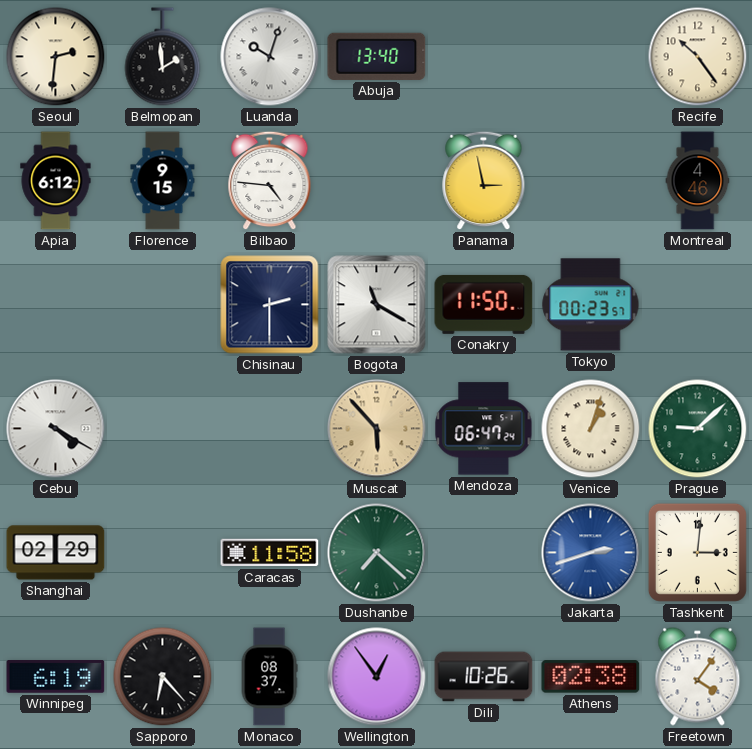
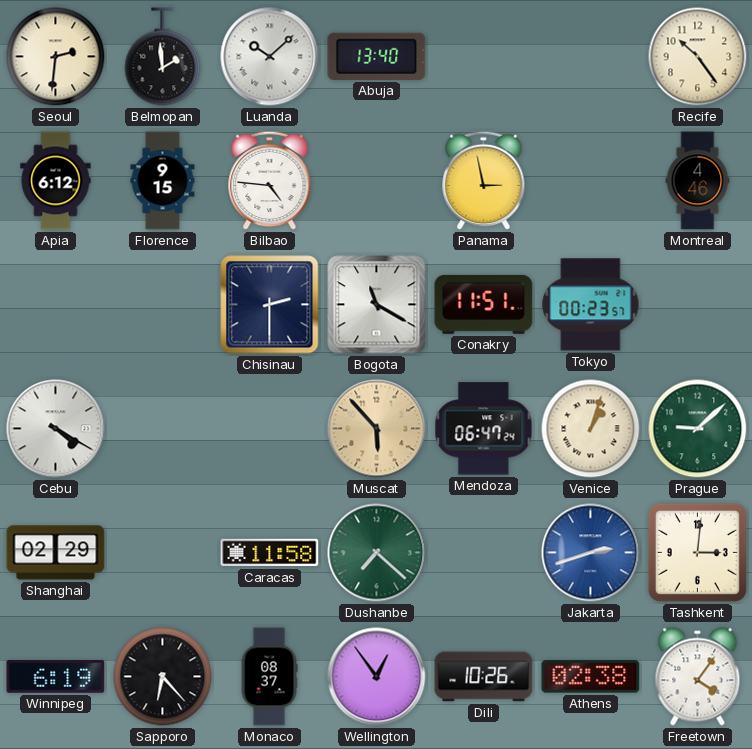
Luanda: 10:03 -> 10:08 (270, 57)
Conakry: 11:50 -> 11:51 (484, 304)
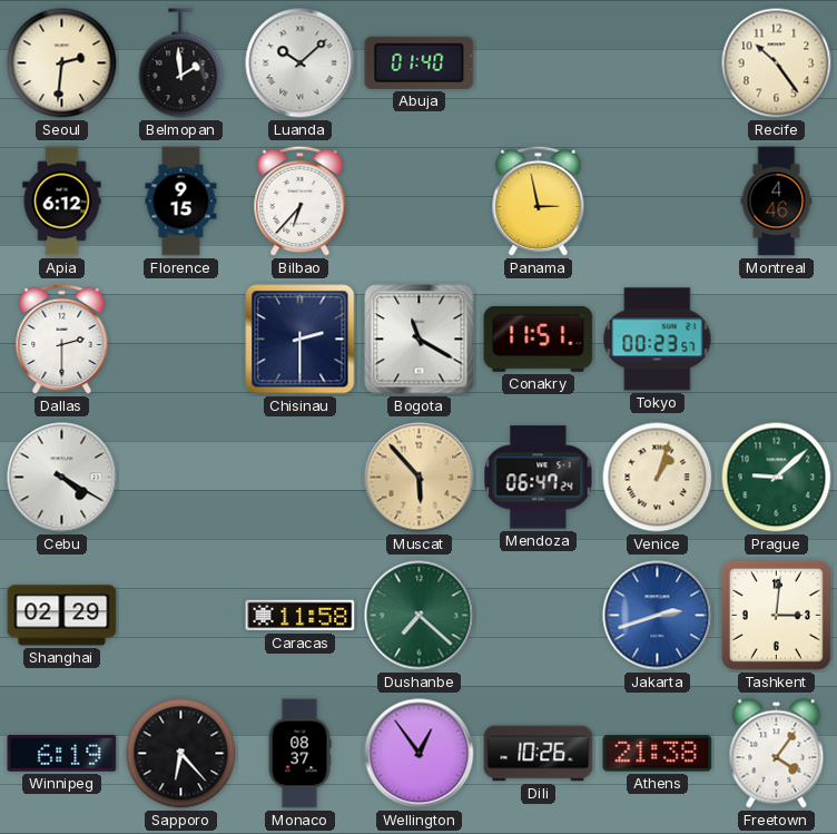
Abuja: 13:40 -> 01:40 (420, 62)
Bilbao: 4:46 -> 6:37 (301, 202)
Dallas: none -> 2:30 (62, 340)
Athens: 02:38 -> 21:38 (658, 754)
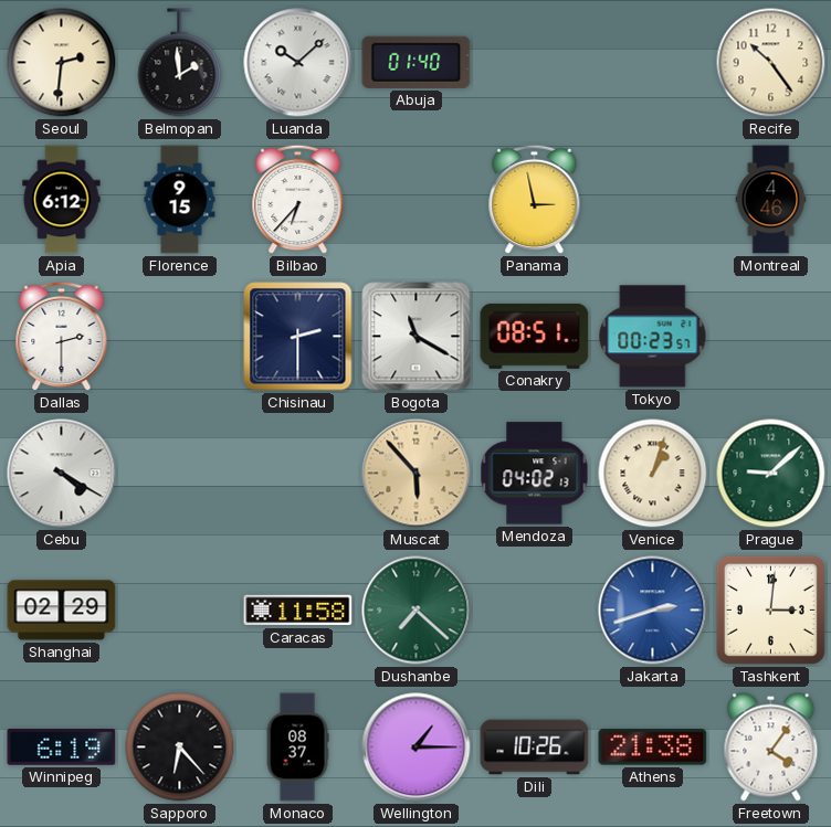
Conakry: 11:51 -> 08:51 (535, 336)
Mendoza: 06:47 -> 04:02 (535, 474)
Wellington: 12:54 -> 1:15 (417, 748)
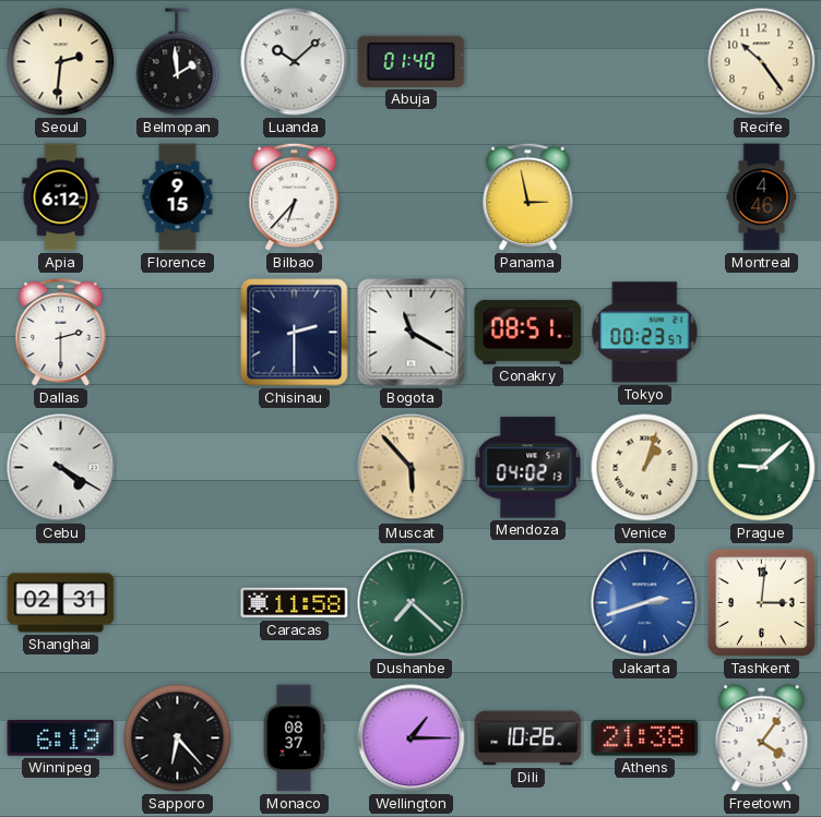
Shanghai: 02:29 -> 02:31 (61, 603)
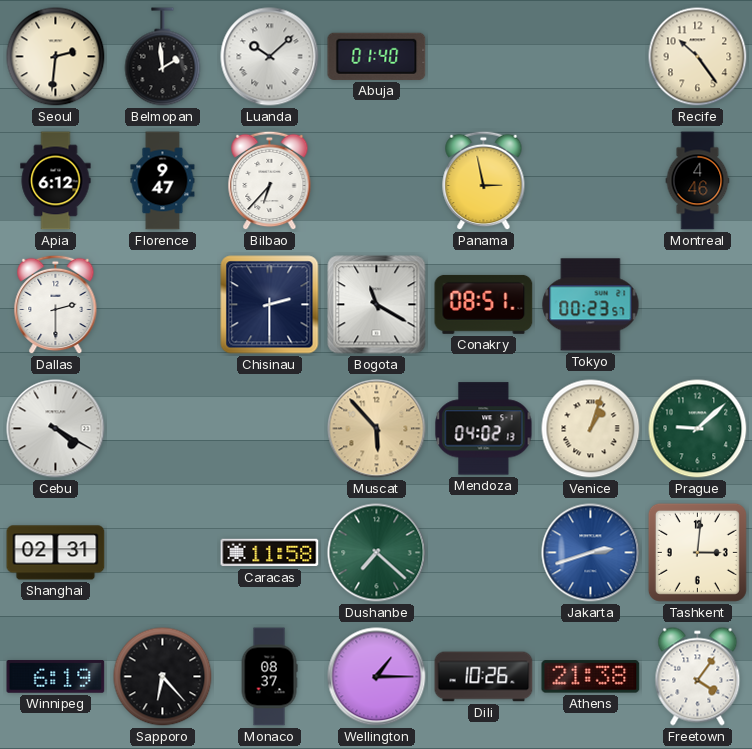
Florence: 9:15 -> 9:47 (163, 181)
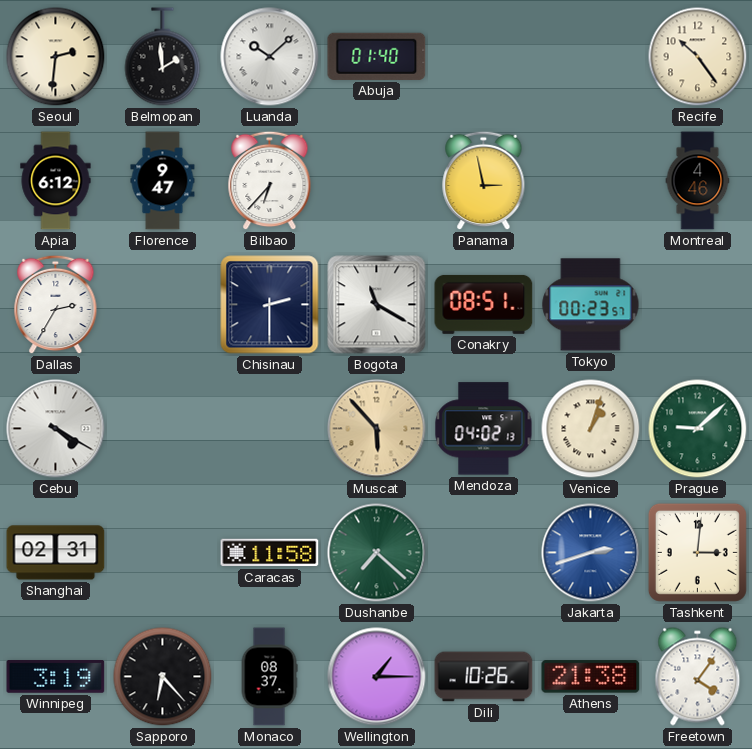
Dallas: 2:30 -> 2:35 (56, 305)
Winnipeg: 6:19 -> 3:19 (56, 677)
